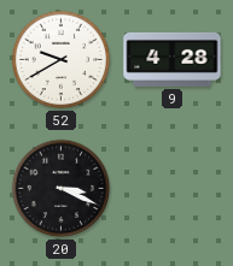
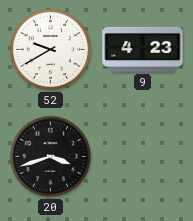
9: 4:28 -> 4:23 (143, 49)
20: 3:19 -> 3:42 (51, 157)
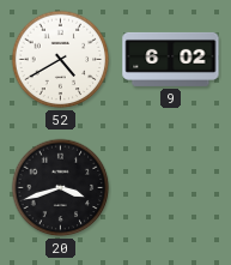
52: 9:40 -> 4:40 (61, 60)
9: 4:23 -> 6:02 (171, 59)
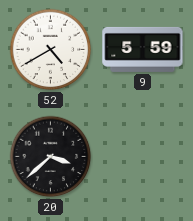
9: 6:02 -> 5:59 (143, 49)
20: 3:42 -> 3:38 (51, 157)
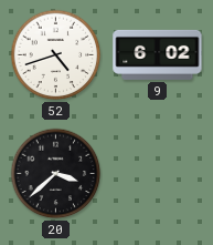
52: 4:40 -> 4:42 (56, 55)
9: 5:59 -> 6:02 (158, 54)
